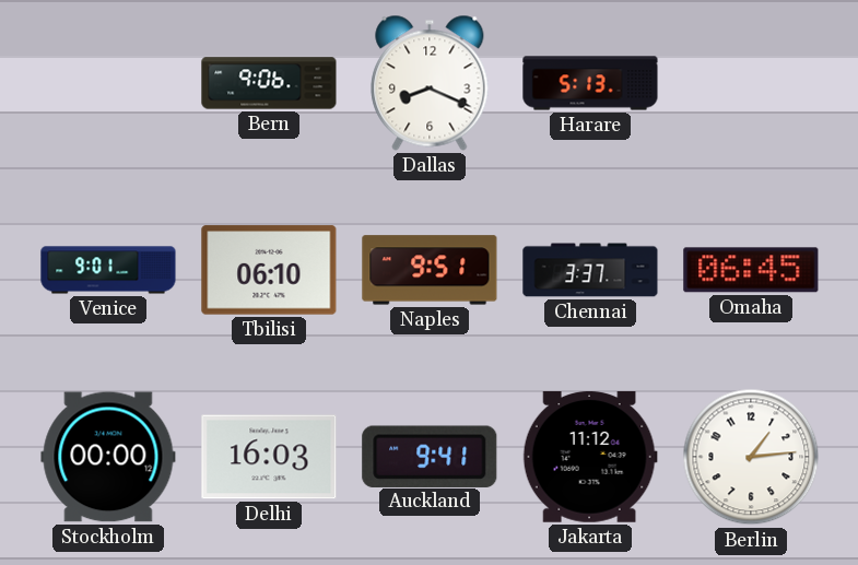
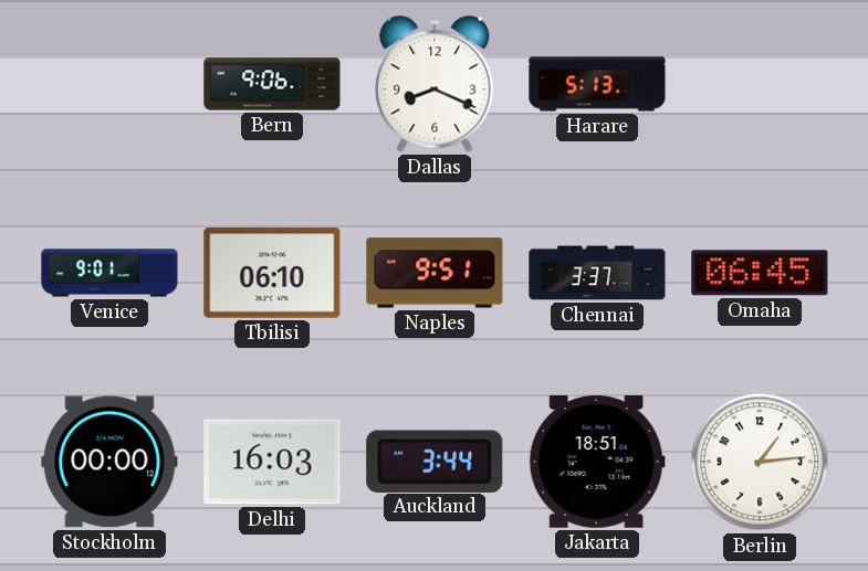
Auckland: 9:41 -> 3:44 (435, 461)
Jakarta: 11:12 -> 18:51 (597, 462)
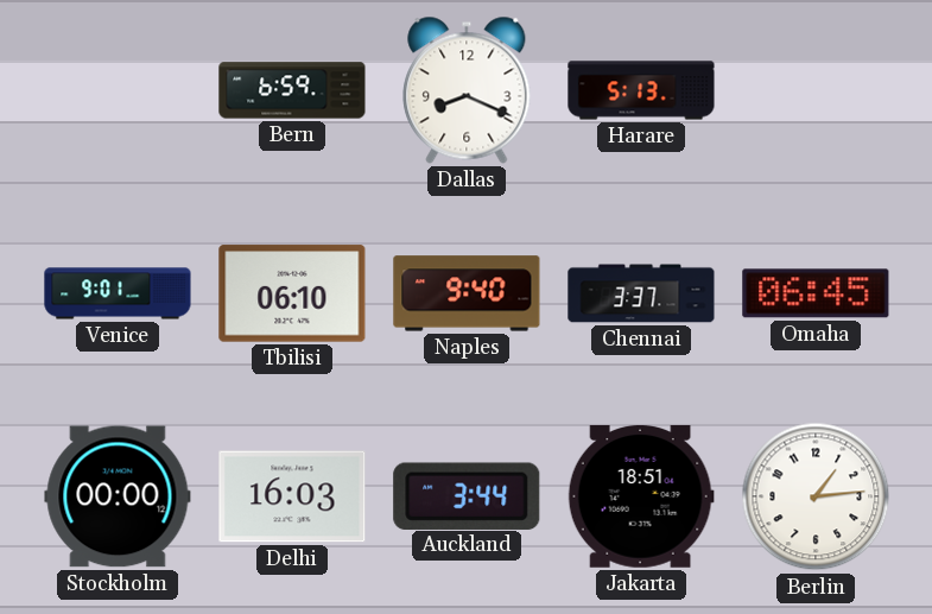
Bern: 9:06 -> 6:59 (292, 90)
Naples: 9:51 -> 9:40 (467, 293)
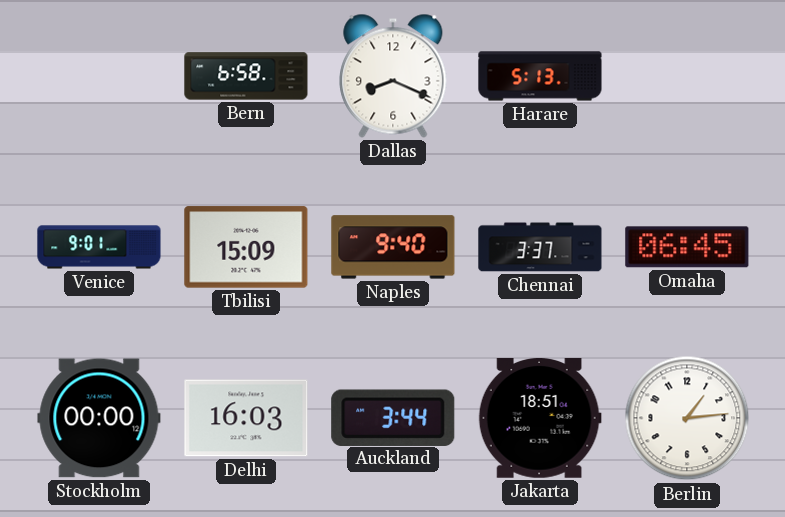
Bern: 6:59 -> 6:58 (246, 76)
Tbilisi: 06:10 -> 15:09 (246, 247)
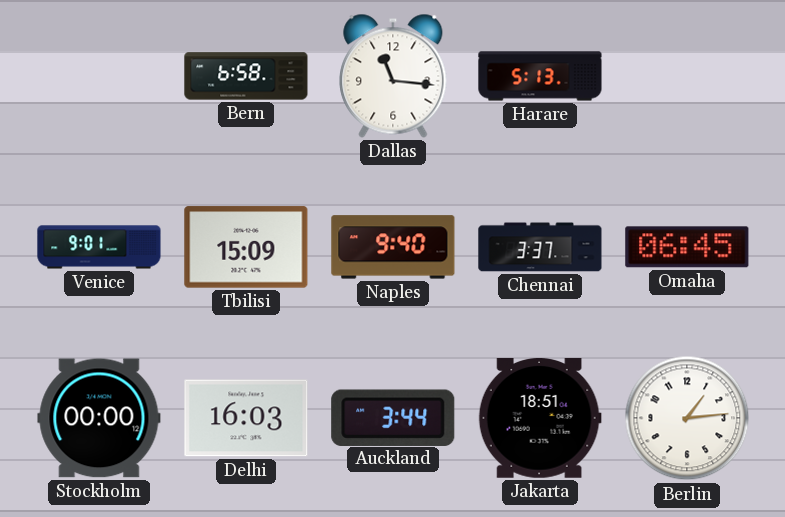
Dallas: 8:19 -> 11:16 (393, 76)
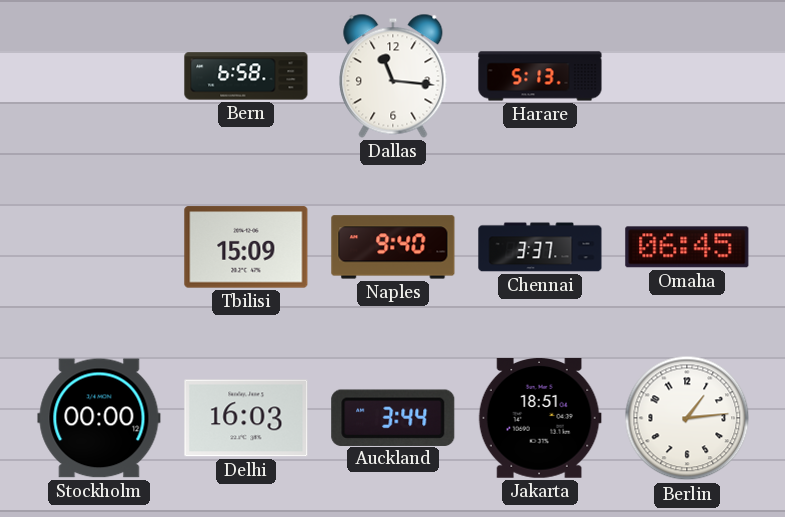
Venice: 9:01 -> none (99, 247)
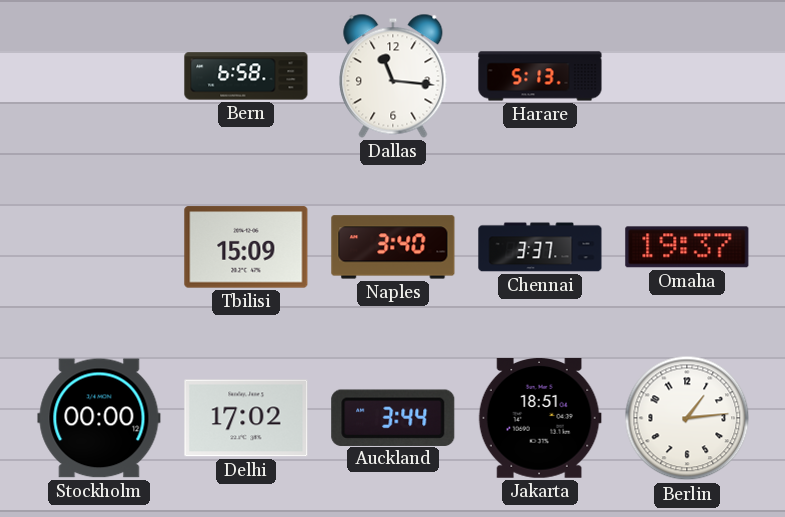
Naples: 9:40 -> 3:40 (393, 247)
Omaha: 06:45 -> 19:37 (687, 247)
Delhi: 16:03 -> 17:02 (246, 418)
